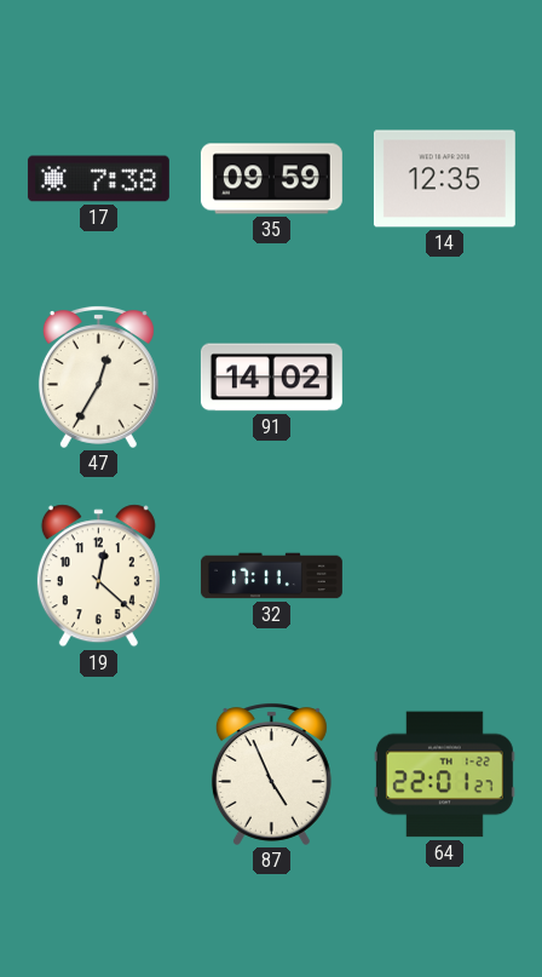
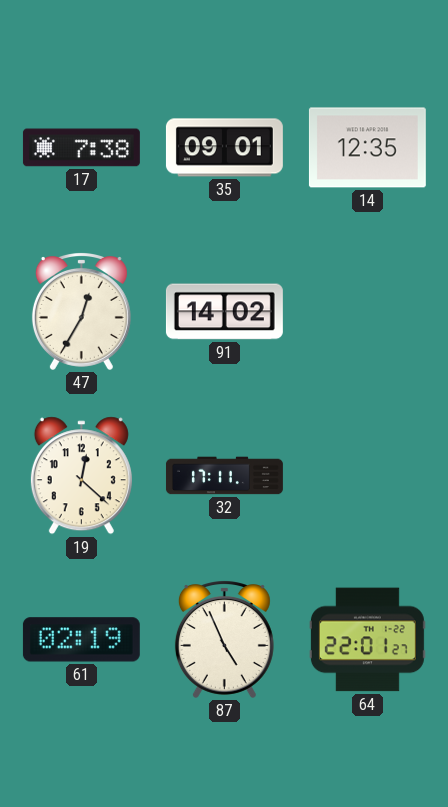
35: 09:59 -> 09:01 (224, 148)
61: none -> 02:19 (81, 640)
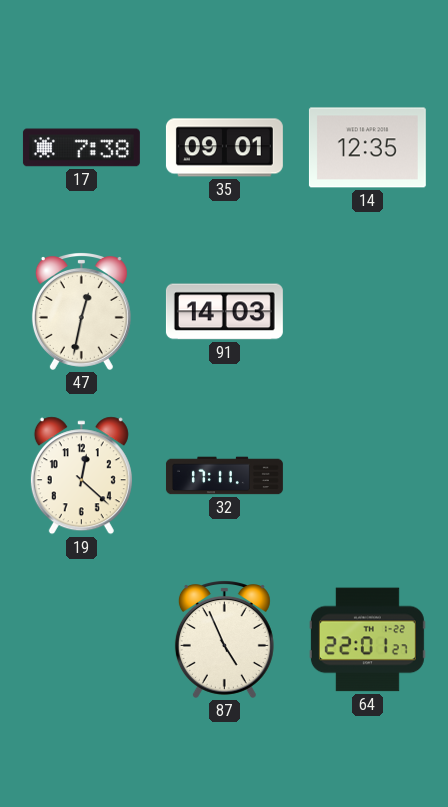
47: 12:35 -> 12:32 (81, 312)
91: 14:02 -> 14:03 (224, 312)
61: 02:19 -> none (81, 640)
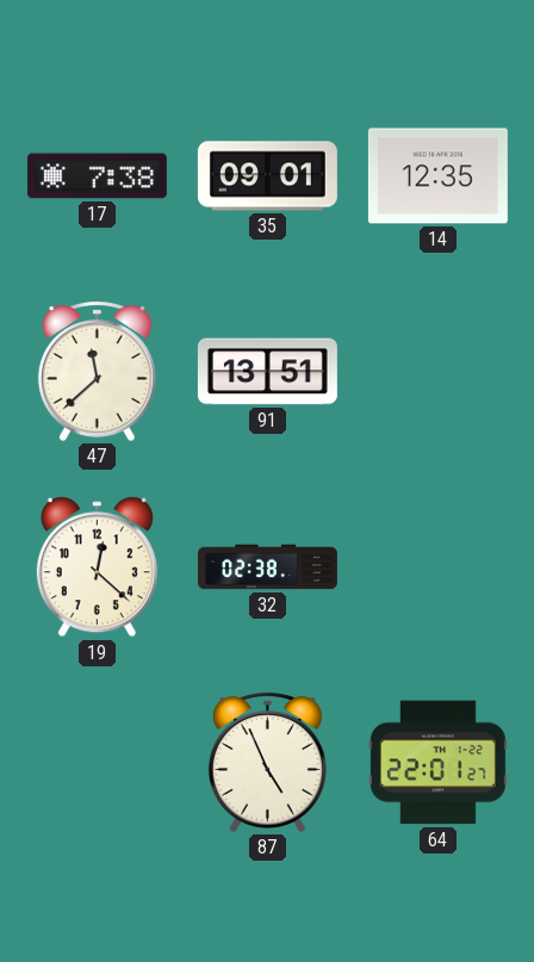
47: 12:32 -> 11:38 (97, 372)
91: 14:03 -> 13:51 (267, 372)
32: 17:11 -> 02:38 (267, 567)
